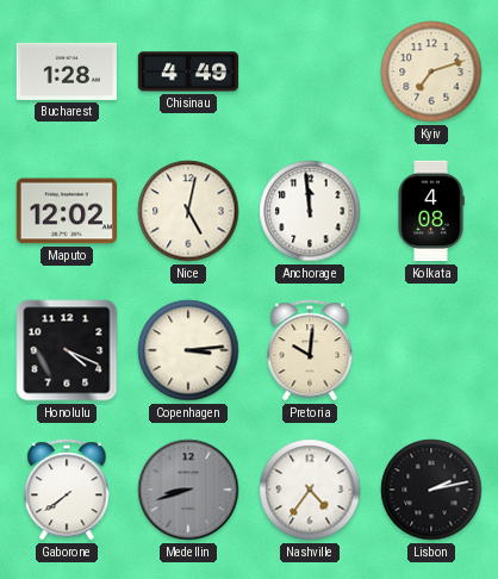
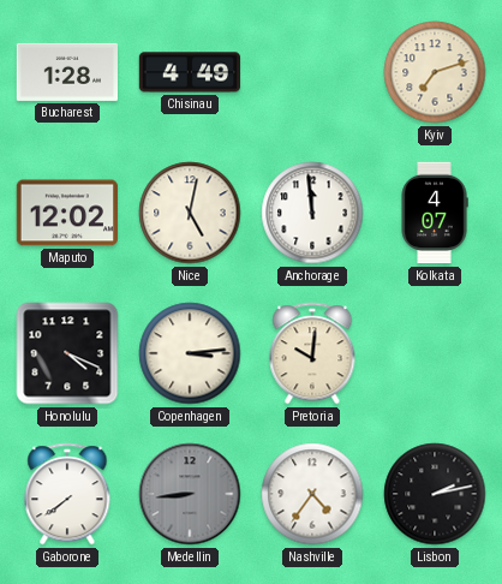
Kolkata: 4:08 -> 4:07 (435, 213)
Medellin: 8:42 -> 8:44 (190, 494)
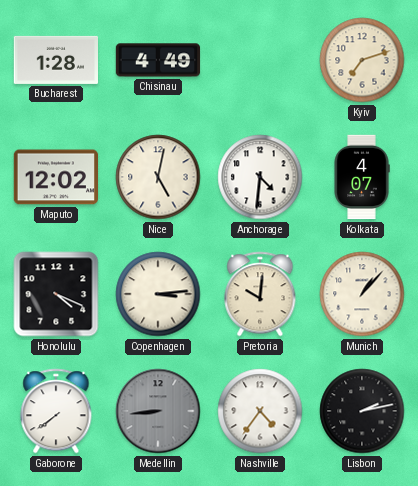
Anchorage: 11:59 -> 4:31 (260, 177)
Munich: none -> 1:07 (362, 294)
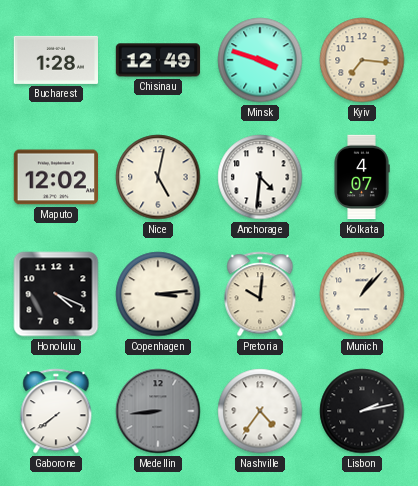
Chisinau: 4:49 -> 12:49 (158, 60)
Minsk: none -> 3:48 (260, 60)
Kyiv: 7:12 -> 7:16 (362, 60)
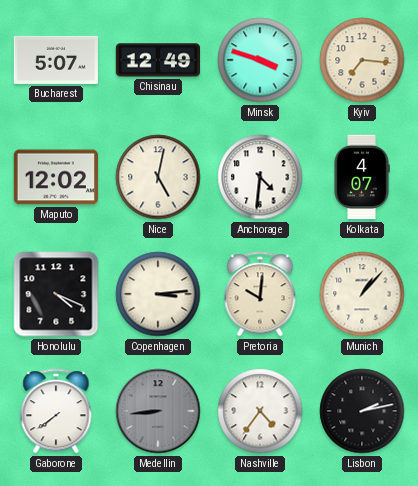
Bucharest: 1:28 -> 5:07 (55, 60)
